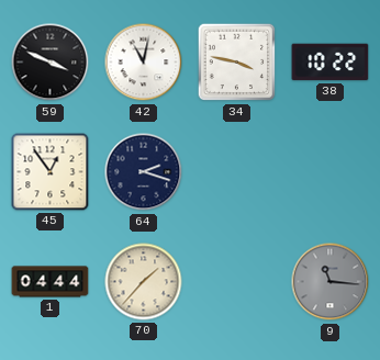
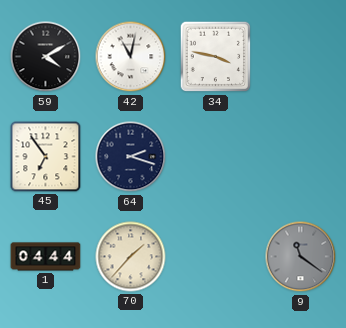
59: 3:49 -> 4:10 (46, 57)
38: 10:22 -> none (331, 63)
45: 12:54 -> 6:54 (46, 157)
9: 11:16 -> 11:21 (301, 257)
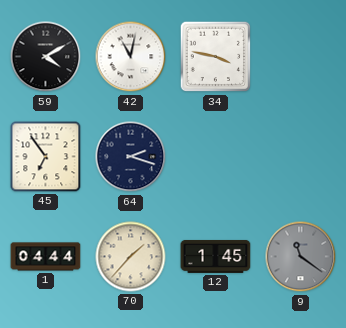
12: none -> 1:45 (216, 256)
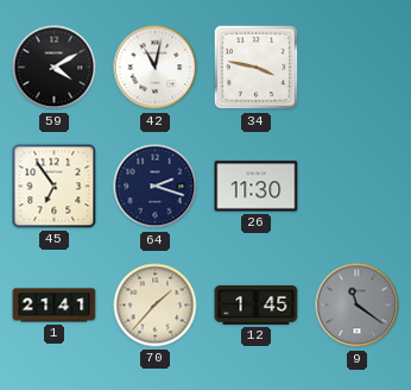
26: none -> 11:30 (257, 187)
1: 04:44 -> 21:41 (55, 306)
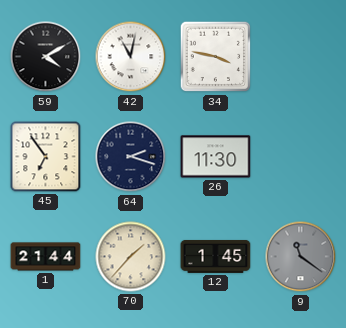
1: 21:41 -> 21:44 (46, 257)
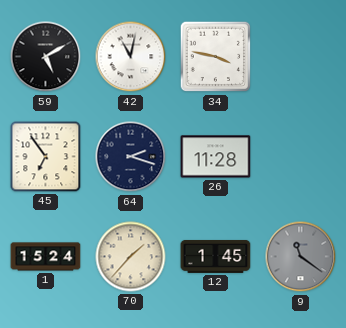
59: 4:10 -> 5:10 (46, 57)
26: 11:30 -> 11:28 (216, 157)
1: 21:44 -> 15:24 (46, 257)
